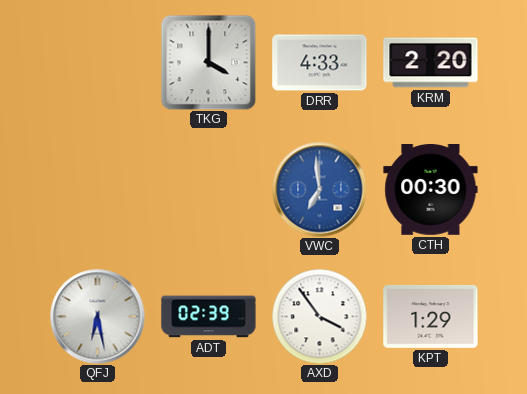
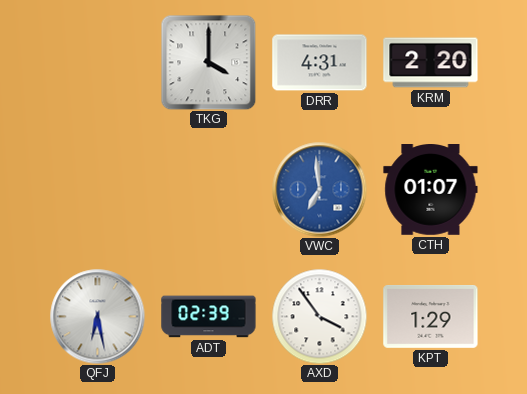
DRR: 4:33 -> 4:31 (320, 63)
CTH: 00:30 -> 01:07 (431, 190)
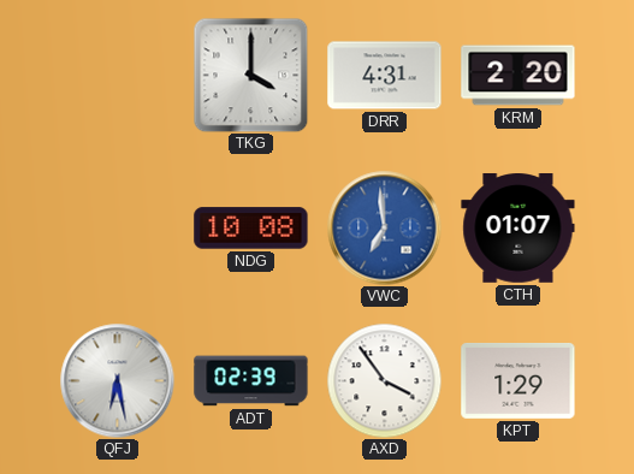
NDG: none -> 10:08 (251, 229)
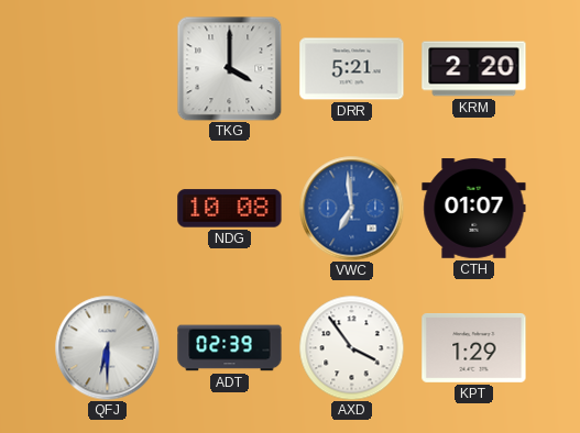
DRR: 4:31 -> 5:21 (352, 69)
QFJ: 6:28 -> 6:30 (107, 347)
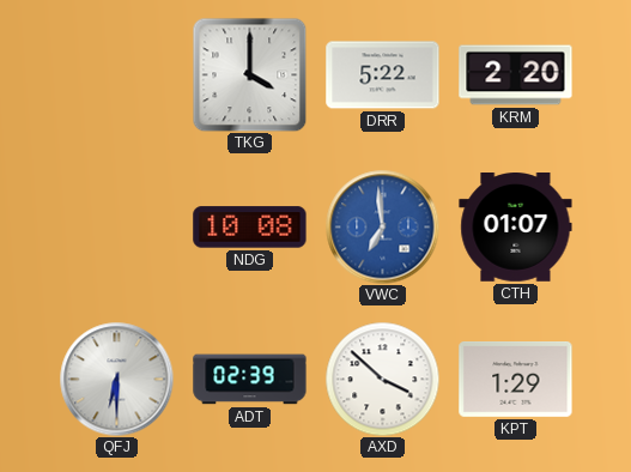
DRR: 5:21 -> 5:22 (383, 75)
AXD: 3:54 -> 3:52 (382, 379)
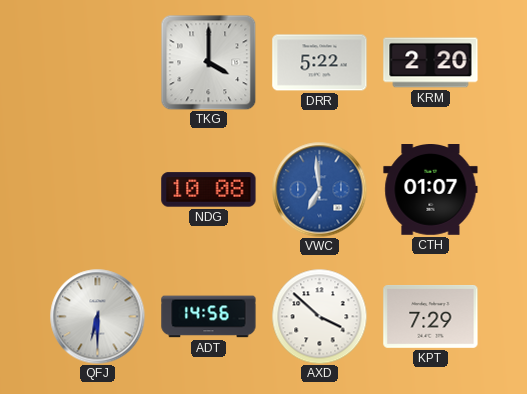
ADT: 02:39 -> 14:56 (209, 317)
KPT: 1:29 -> 7:29 (431, 317)
